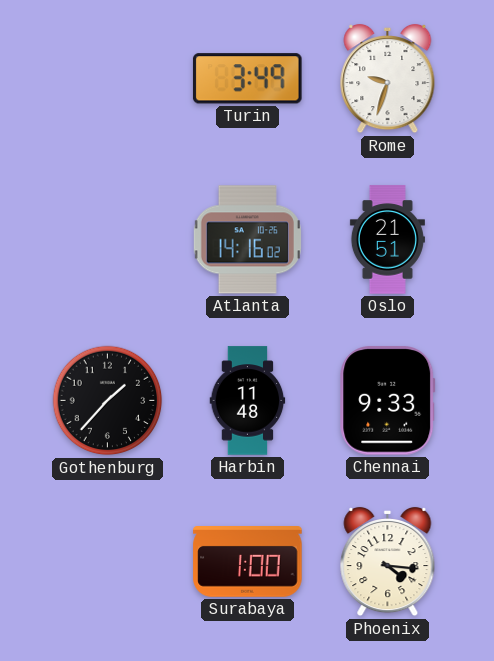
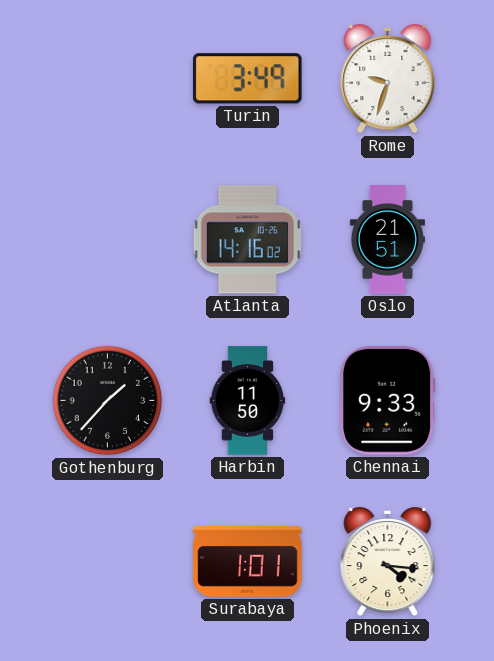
Harbin: 11:48 -> 11:50 (248, 401)
Surabaya: 1:00 -> 1:01 (248, 562)
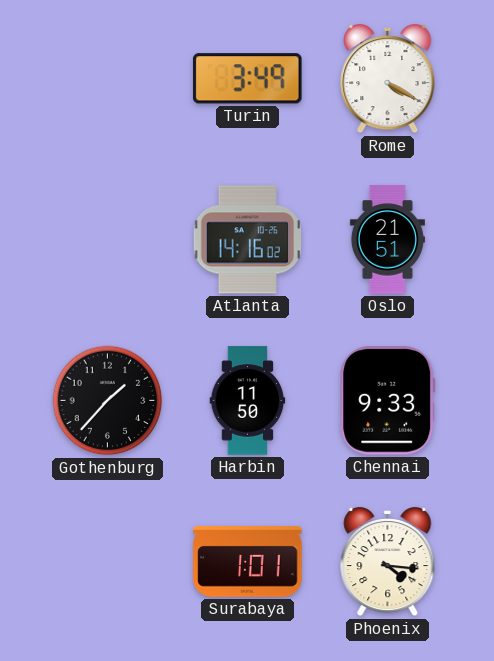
Rome: 9:33 -> 4:20 (388, 79)
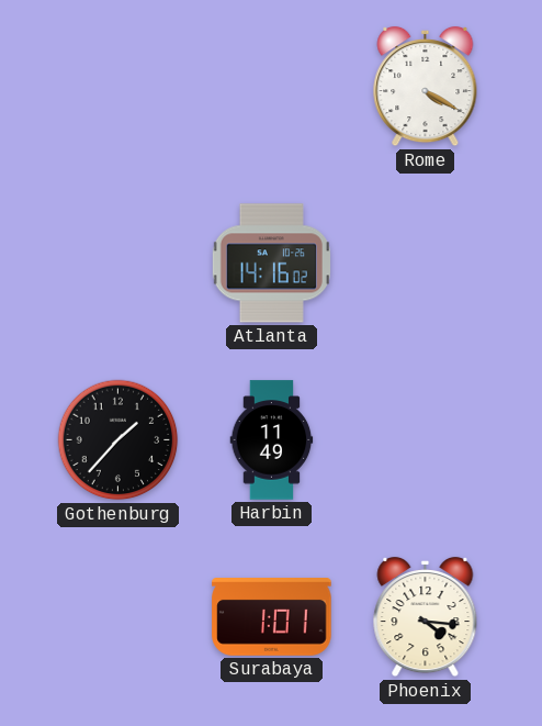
Turin: 3:49 -> none (247, 79)
Oslo: 21:51 -> none (387, 240)
Harbin: 11:50 -> 11:49 (272, 440)
Chennai: 9:33 -> none (388, 401)
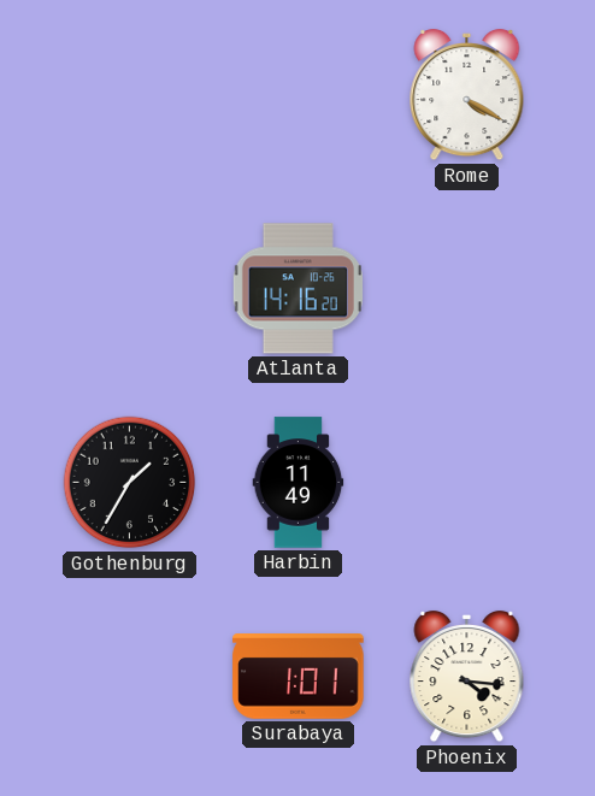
Atlanta: 14:16:02 -> 14:16:20 (297, 289)
Gothenburg: 1:37 -> 1:35 (130, 483)
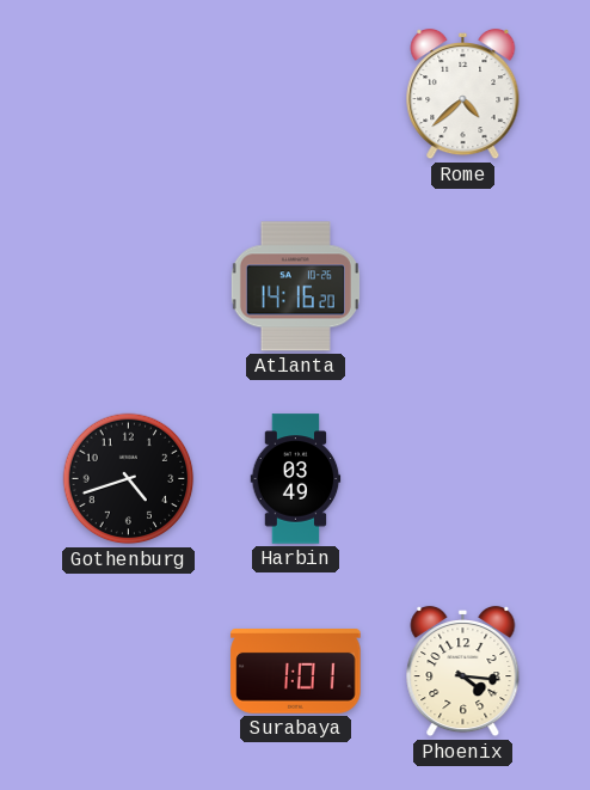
Rome: 4:20 -> 4:38 (463, 94)
Gothenburg: 1:35 -> 4:42 (129, 479)
Harbin: 11:49 -> 03:49 (296, 479)
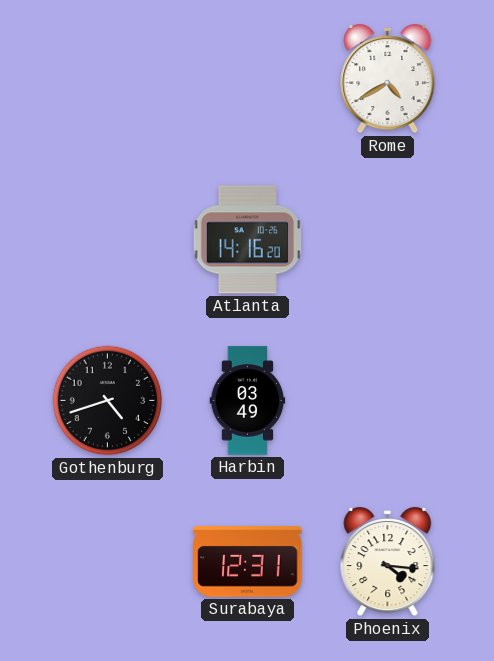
Rome: 4:38 -> 4:40 (388, 79)
Surabaya: 1:01 -> 12:31 (248, 562)
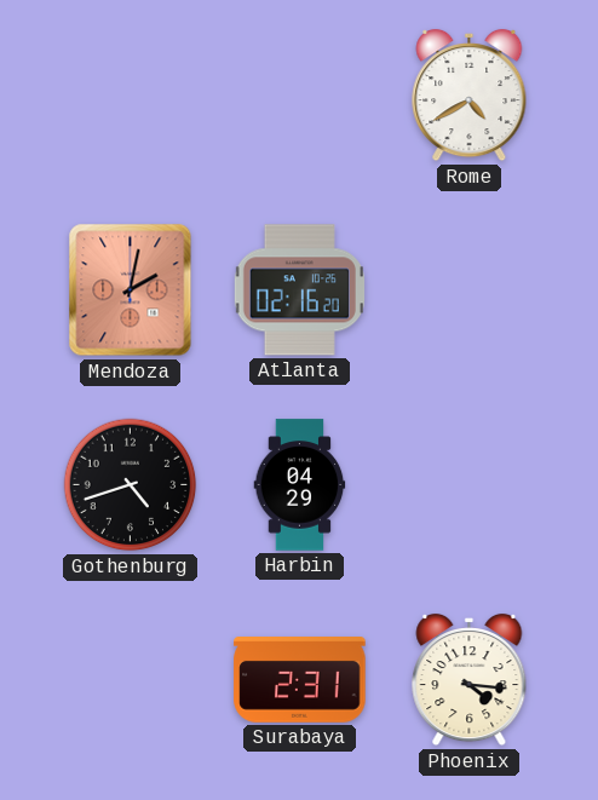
Mendoza: none -> 2:02 (131, 290)
Atlanta: 14:16 -> 02:16 (299, 290)
Harbin: 03:49 -> 04:29 (300, 485)
Surabaya: 12:31 -> 2:31 (300, 680)
